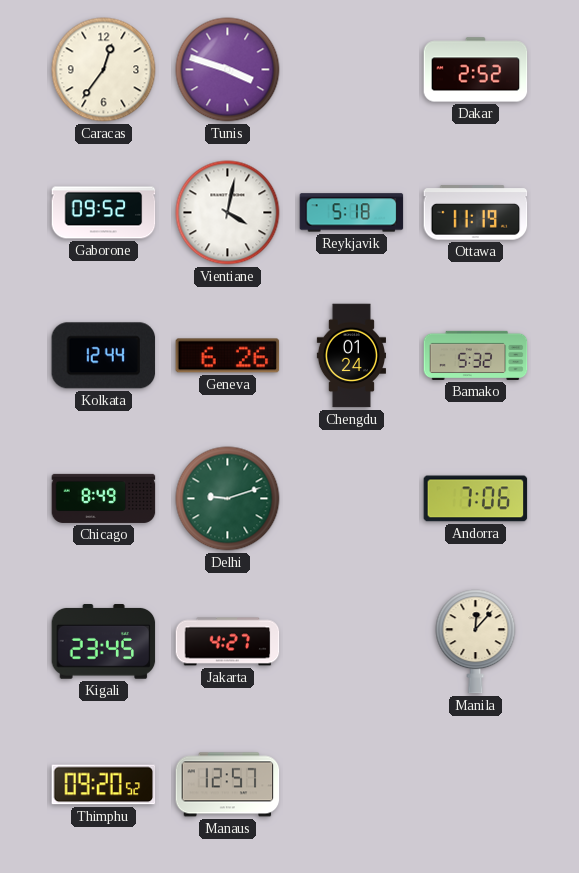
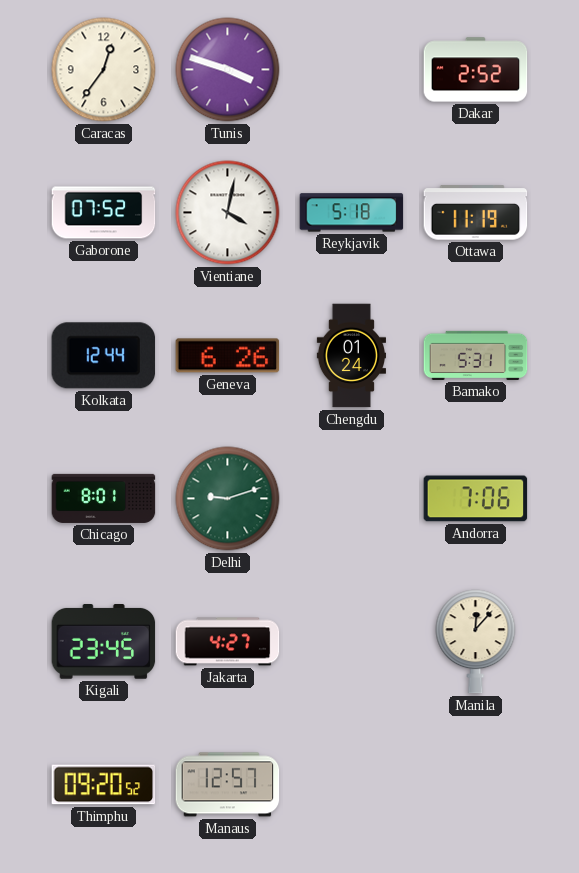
Gaborone: 09:52 -> 07:52 (104, 213)
Bamako: 5:32 -> 5:31 (476, 355)
Chicago: 8:49 -> 8:01 (104, 498)
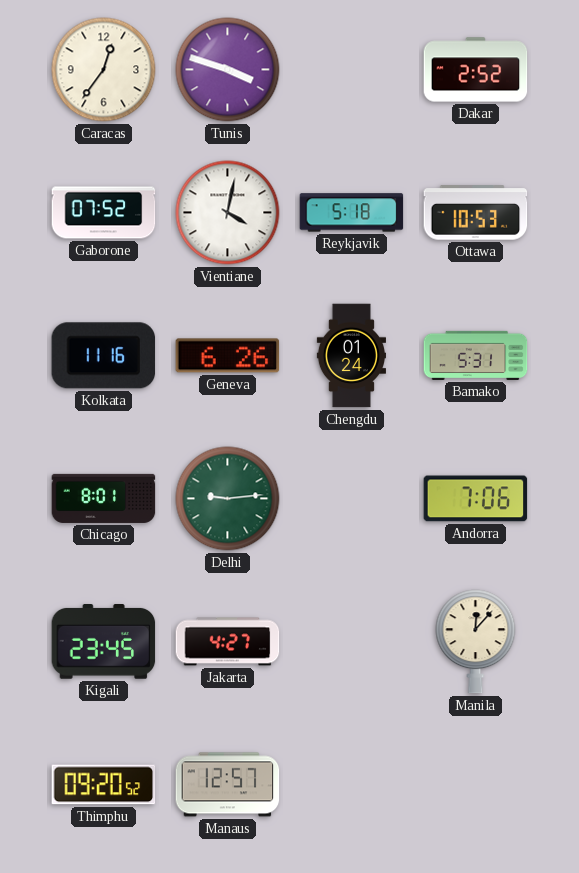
Ottawa: 11:19 -> 10:53 (476, 213)
Kolkata: 12:44 -> 11:16 (104, 356)
Delhi: 9:12 -> 9:14 (228, 499)
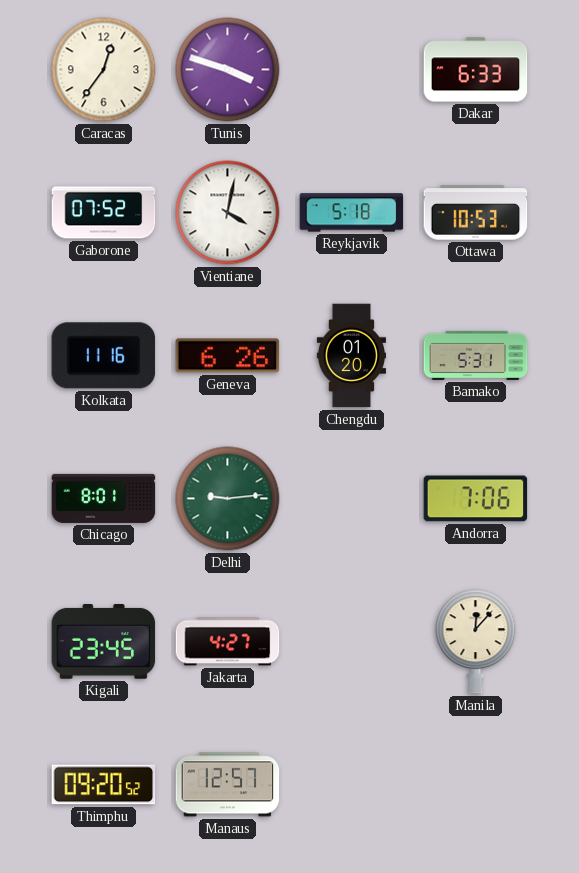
Dakar: 2:52 -> 6:33 (476, 70)
Chengdu: 01:24 -> 01:20 (351, 356)
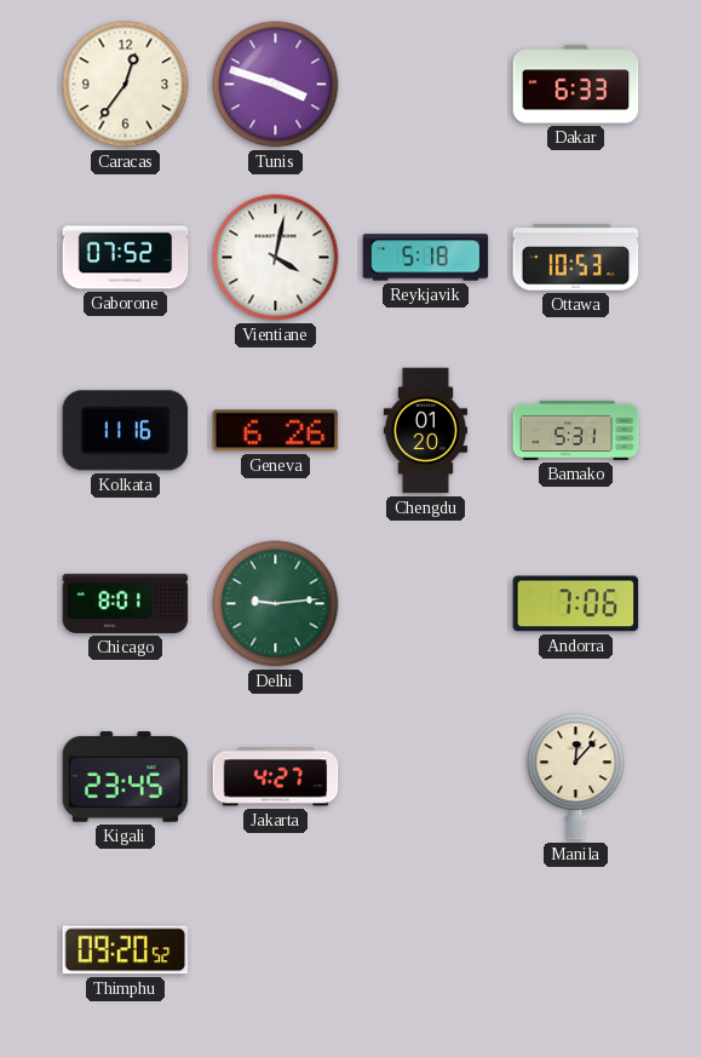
Manaus: 12:57 -> none (228, 785)
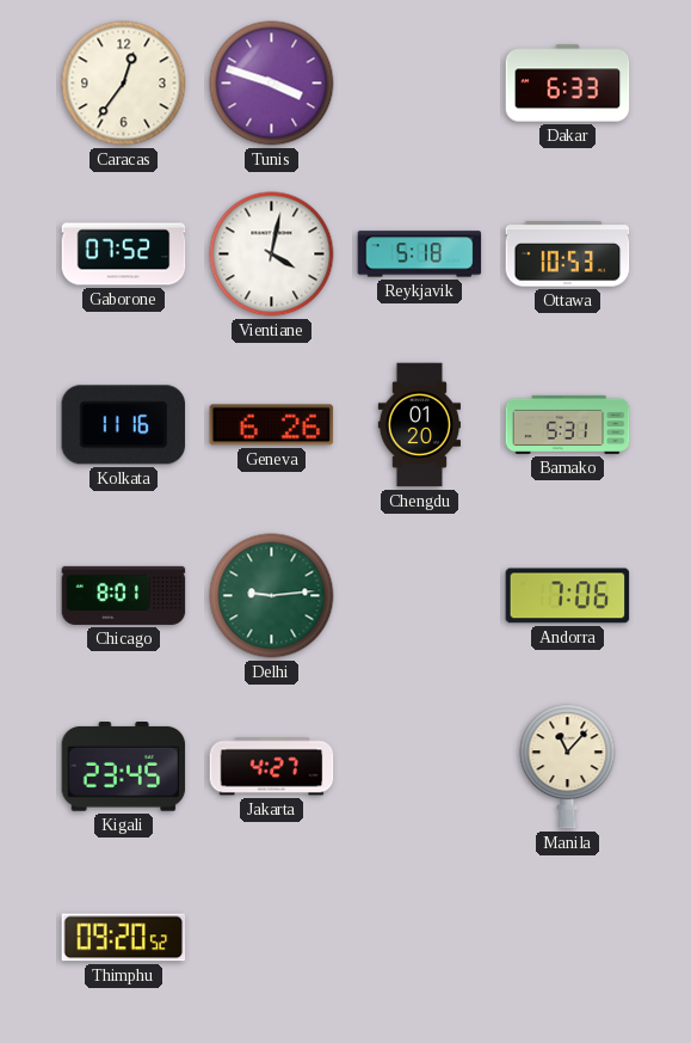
Manila: 12:07 -> 11:07 (568, 767)
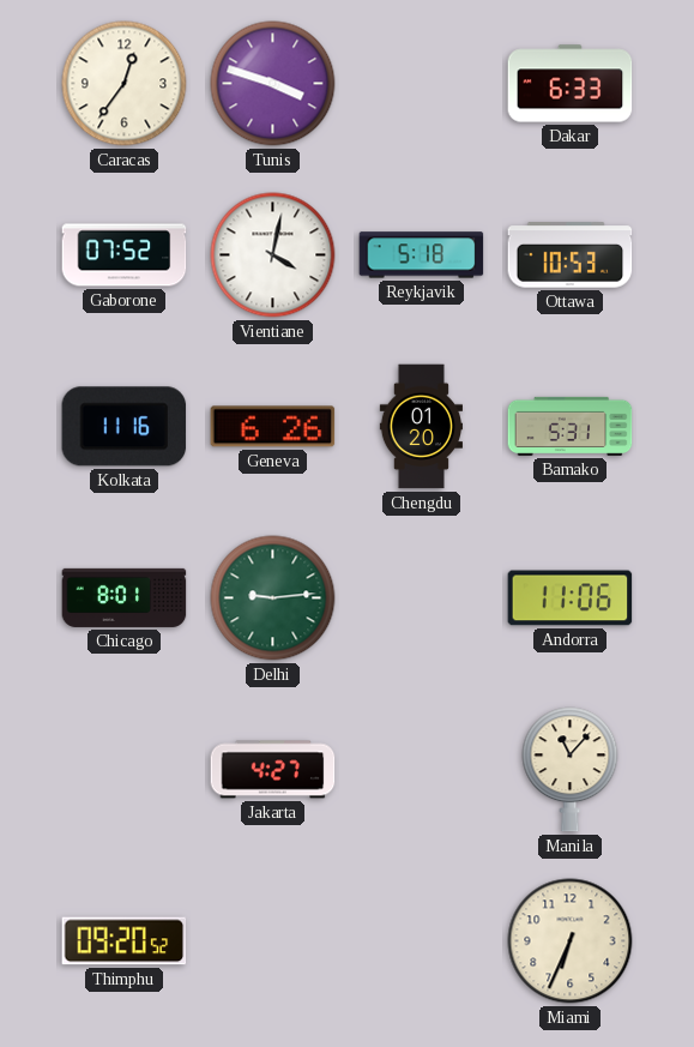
Andorra: 7:06 -> 11:06 (571, 598)
Kigali: 23:45 -> none (124, 767)
Miami: none -> 6:34 (571, 941)
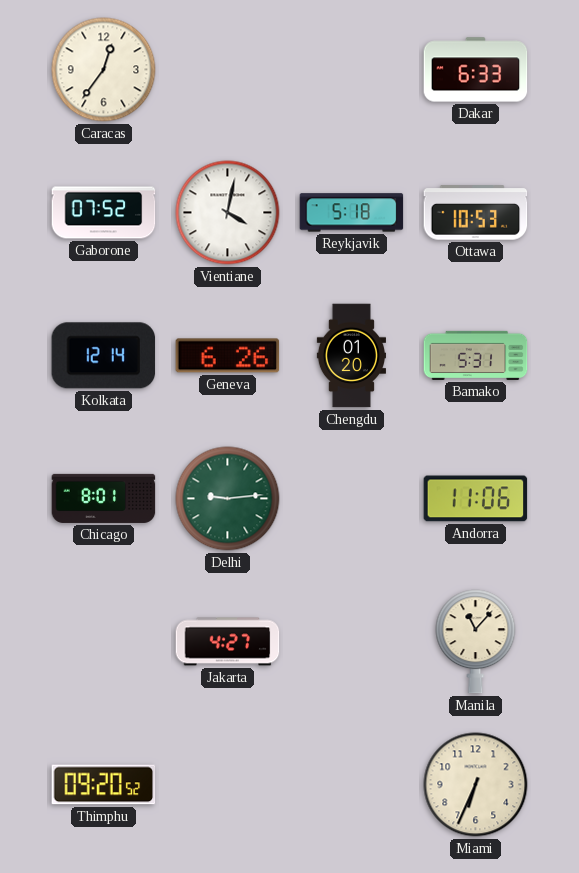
Tunis: 3:48 -> none (273, 84)
Kolkata: 11:16 -> 12:14 (104, 356)
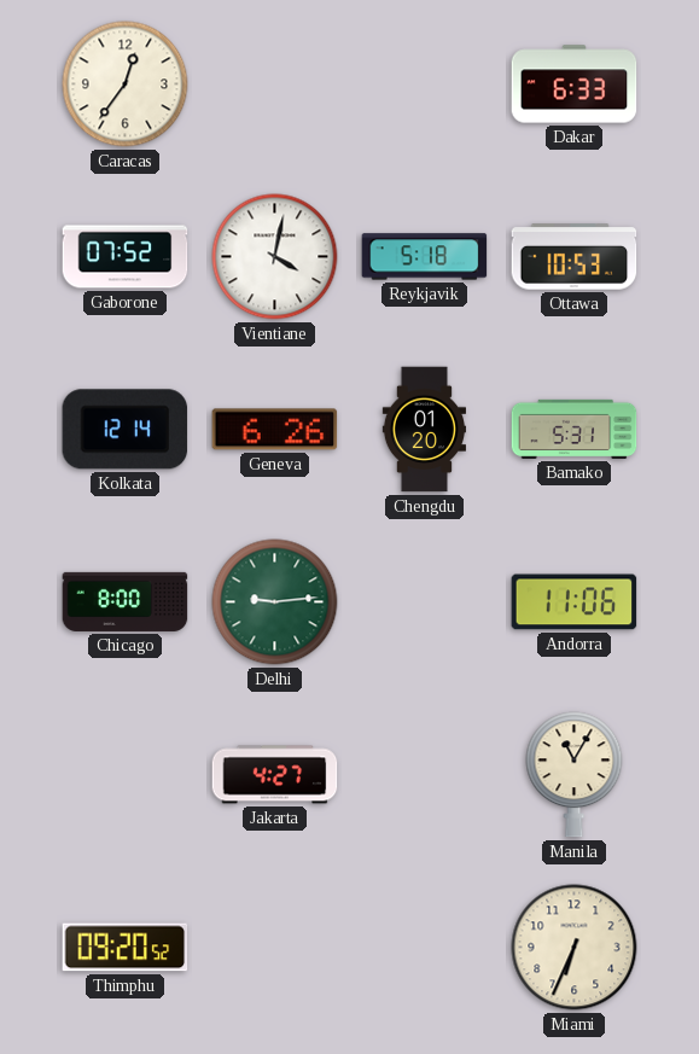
Chicago: 8:01 -> 8:00 (126, 601)
Manila: 11:07 -> 11:05 (575, 775)
